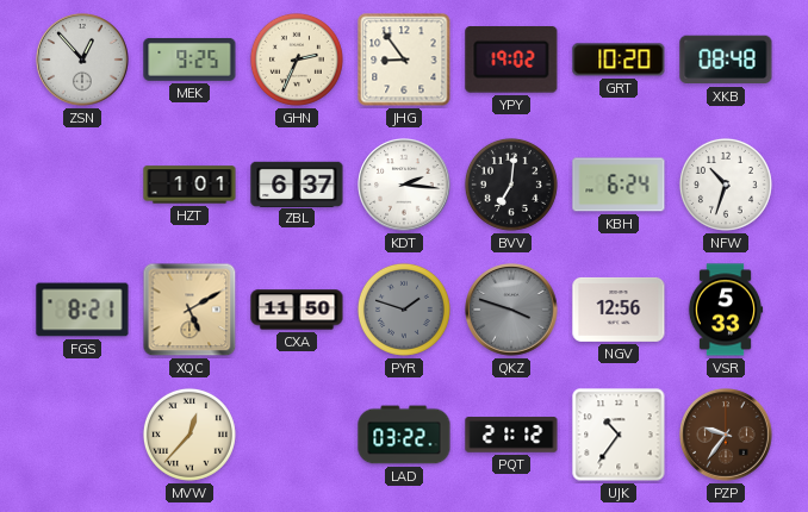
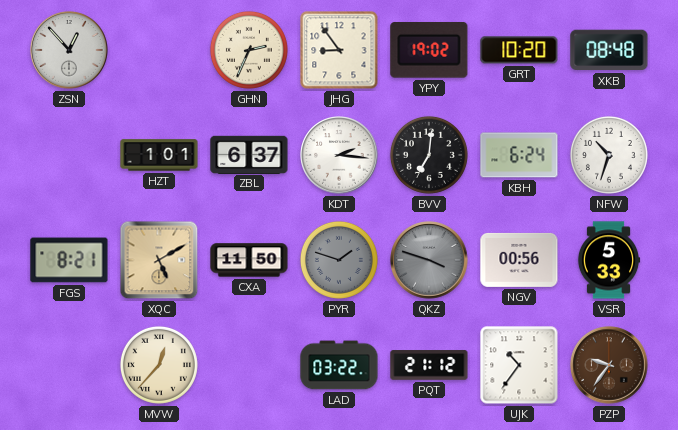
MEK: 9:25 -> none (189, 60)
NGV: 12:56 -> 00:56 (519, 260)
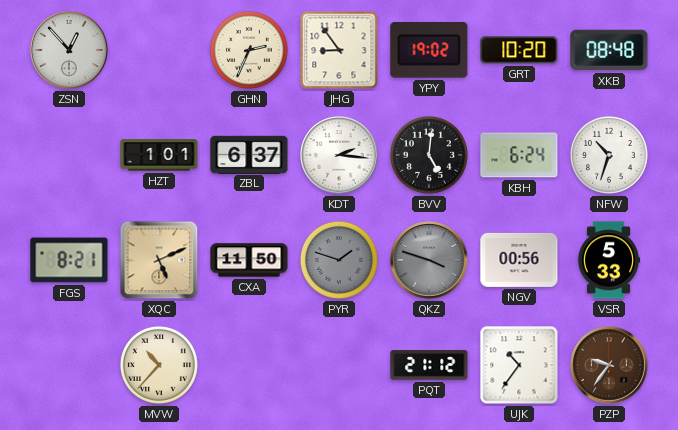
BVV: 7:01 -> 5:01 (429, 155)
XQC: 5:10 -> 5:11 (159, 260)
MVW: 12:37 -> 10:37 (159, 365)
LAD: 03:22 -> none (339, 365)
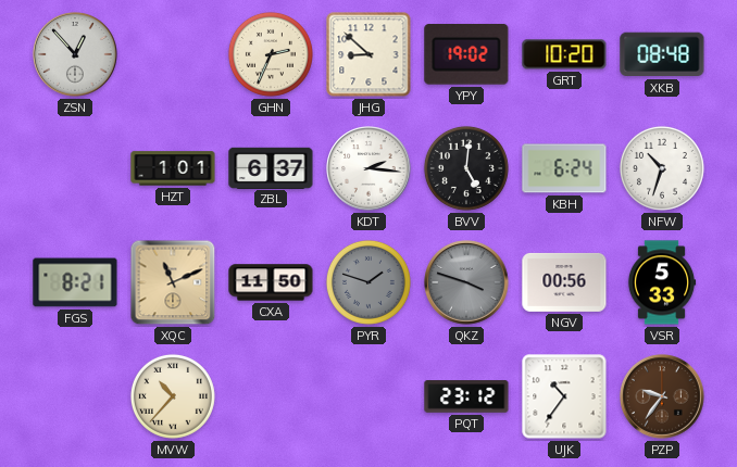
JHG: 8:54 -> 8:52 (368, 54)
XQC: 5:11 -> 11:11 (173, 282)
PQT: 21:12 -> 23:12 (466, 396)
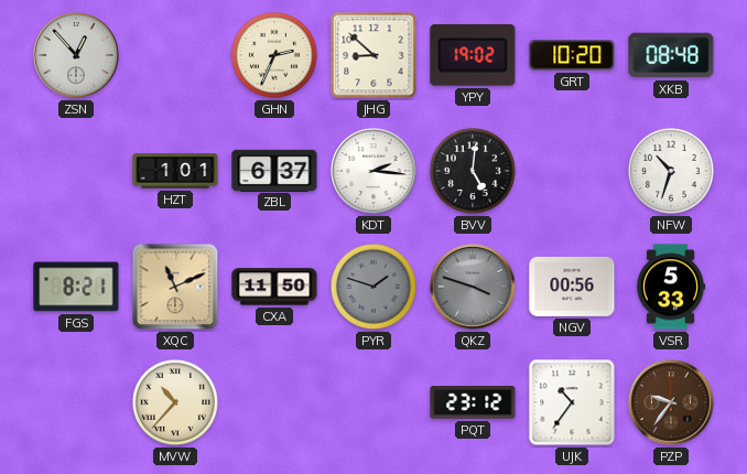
KBH: 6:24 -> none (564, 168)
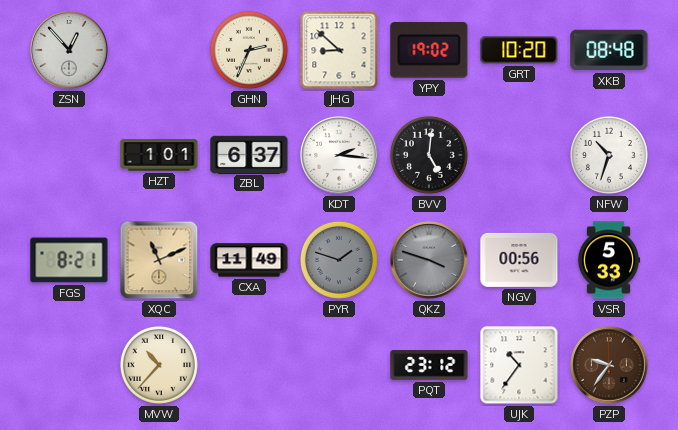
CXA: 11:50 -> 11:49 (249, 260)
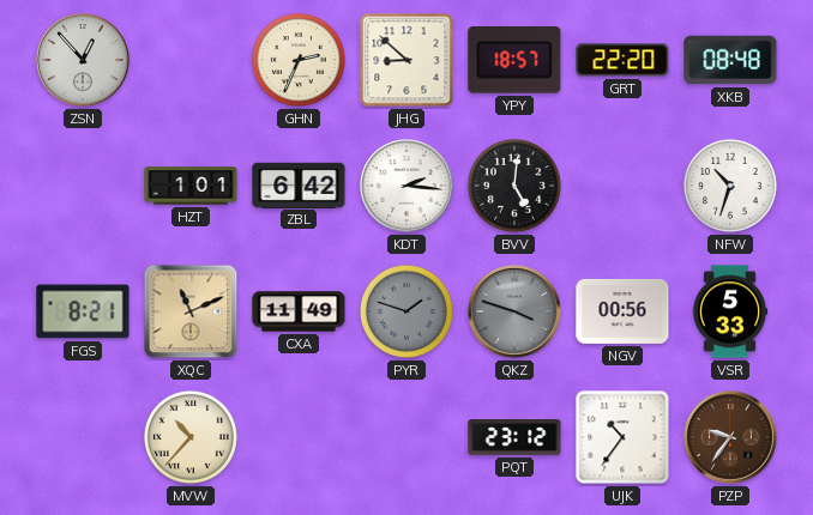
YPY: 19:02 -> 18:57 (514, 61)
GRT: 10:20 -> 22:20 (622, 60)
ZBL: 6:37 -> 6:42 (299, 184)
